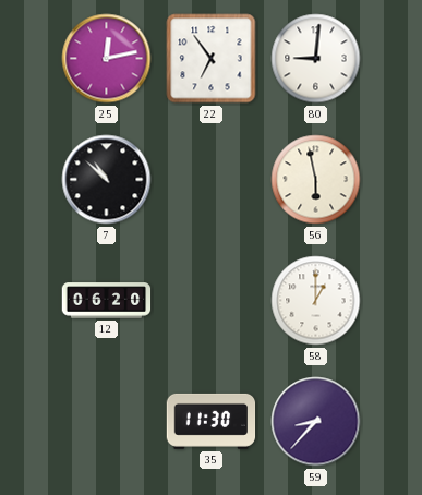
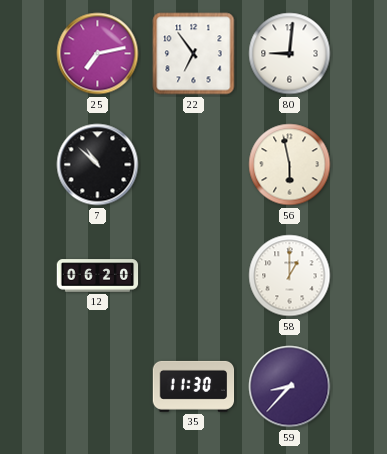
25: 12:13 -> 7:13 (98, 54)
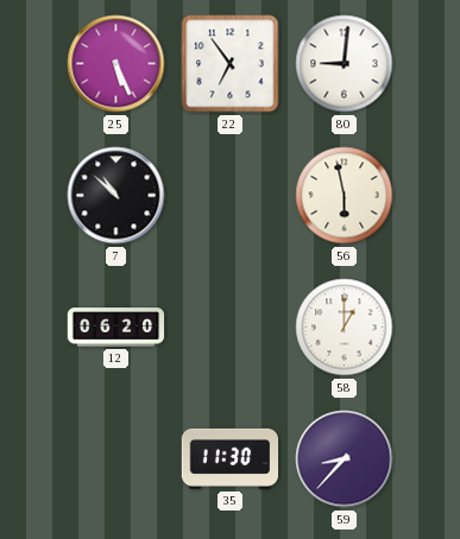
25: 7:13 -> 5:26 (116, 64)
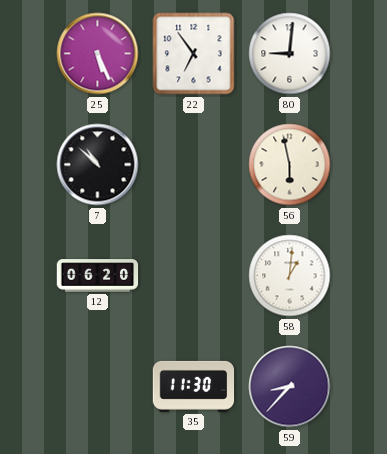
58: 1:00 -> 1:01 (290, 276)
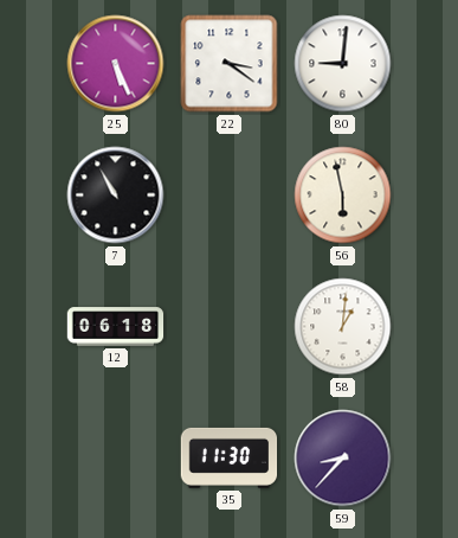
22: 6:54 -> 3:21 (230, 64)
7: 10:52 -> 10:55 (116, 196)
12: 06:20 -> 06:18 (116, 327)
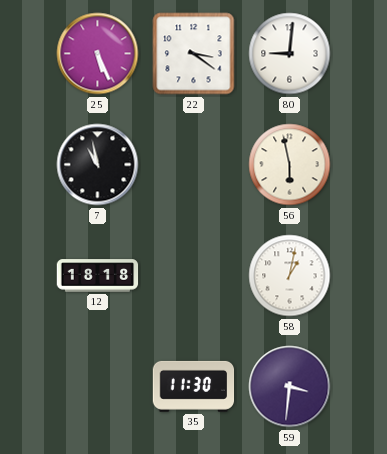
7: 10:55 -> 10:58 (98, 165)
12: 06:18 -> 18:18 (98, 276)
58: 1:01 -> 1:02 (290, 276)
59: 8:37 -> 3:31 (290, 387)
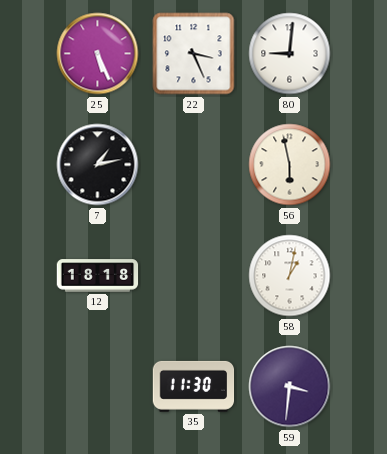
22: 3:21 -> 3:26 (194, 54)
7: 10:58 -> 1:13 (98, 165)
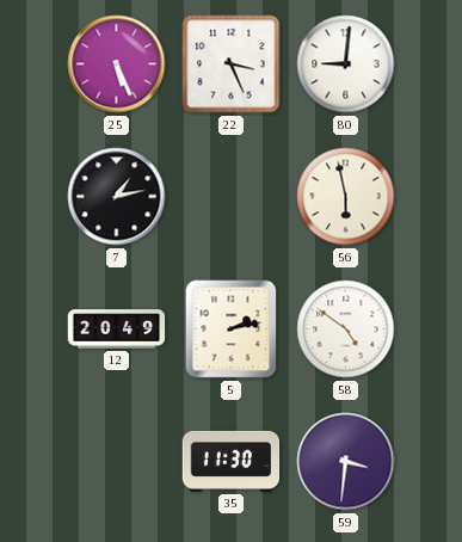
12: 18:18 -> 20:49 (117, 329)
5: none -> 2:13 (232, 329)
58: 1:02 -> 4:51 (346, 329)
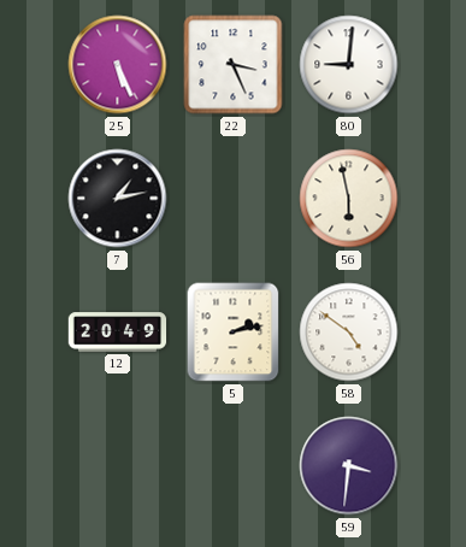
35: 11:30 -> none (232, 461)
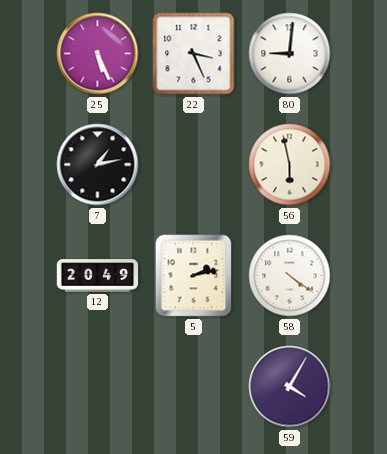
58: 4:51 -> 4:21 (290, 276)
59: 3:31 -> 4:05 (290, 387)
